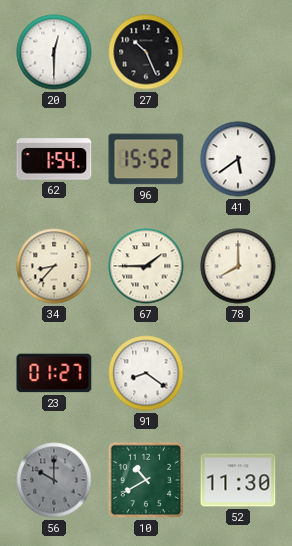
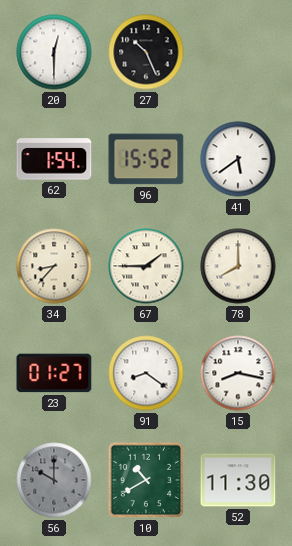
15: none -> 8:17 (238, 373)
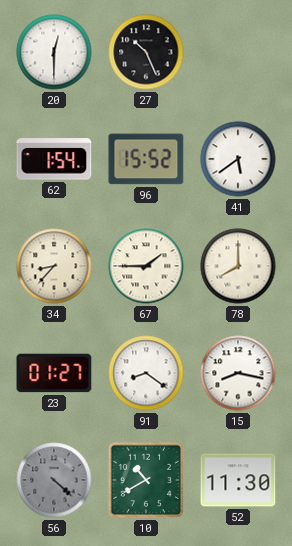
56: 10:00 -> 4:22 (54, 480)
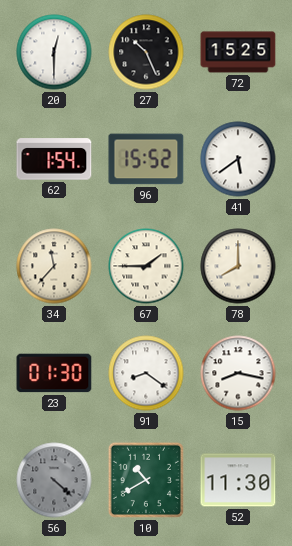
72: none -> 15:25 (238, 52)
34: 8:37 -> 11:37 (54, 266)
23: 01:27 -> 01:30 (54, 373)
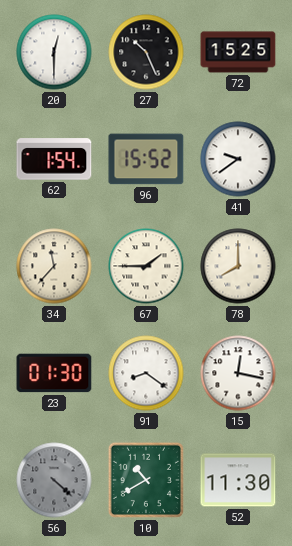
41: 5:39 -> 9:39 (238, 159)
15: 8:17 -> 12:17 (238, 373)
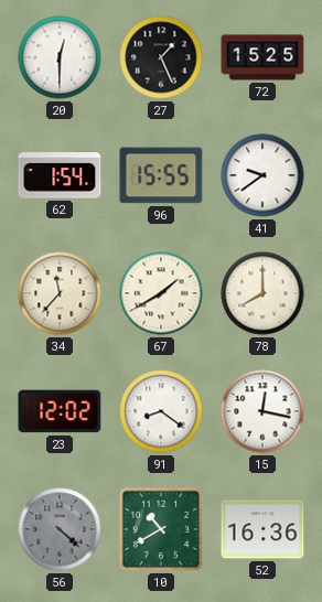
27: 10:26 -> 1:26 (161, 57)
96: 15:52 -> 15:55 (161, 175)
67: 1:45 -> 1:40 (161, 293)
23: 01:30 -> 12:02 (60, 411)
52: 11:30 -> 16:36 (262, 529)
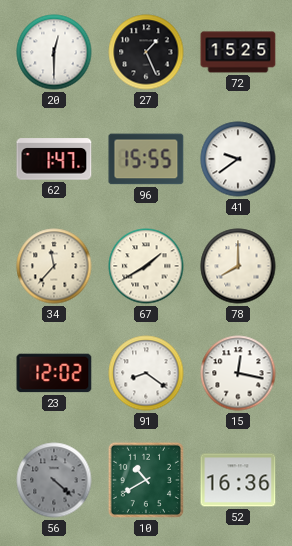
62: 1:54 -> 1:47 (54, 159)
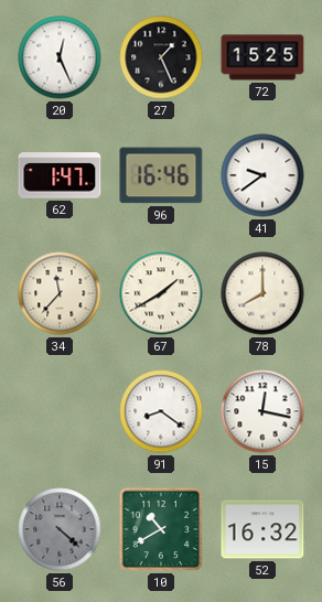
20: 12:30 -> 12:26 (60, 57)
96: 15:55 -> 16:46 (161, 175)
23: 12:02 -> none (54, 373)
52: 16:36 -> 16:32 (262, 529)
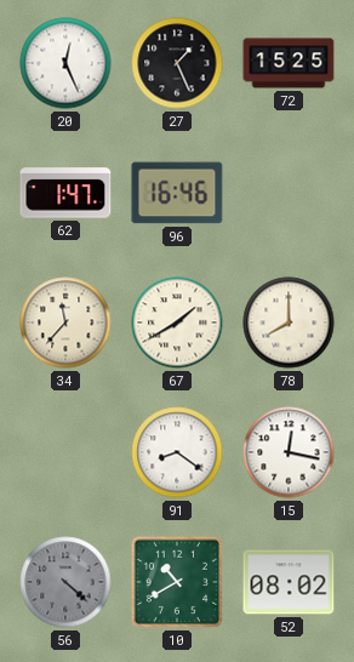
41: 9:39 -> none (262, 175)
52: 16:32 -> 08:02 (289, 582)
